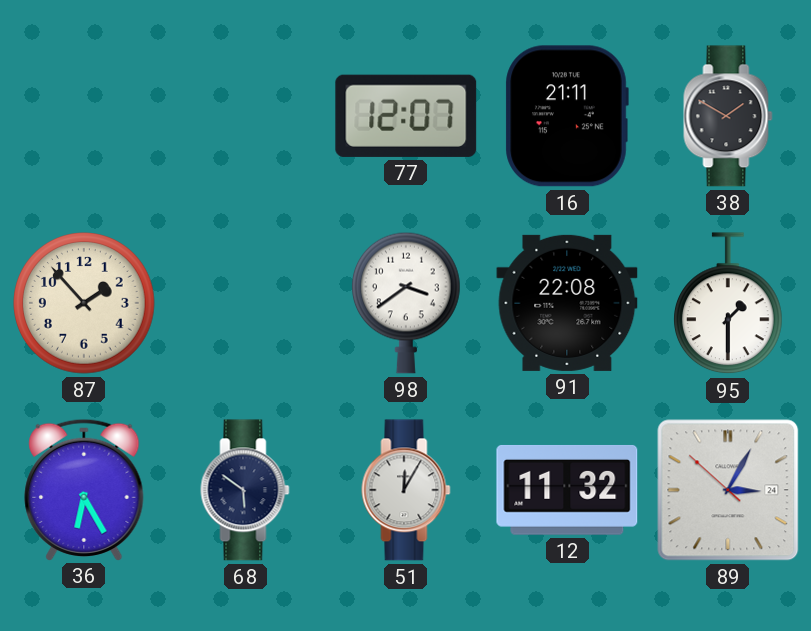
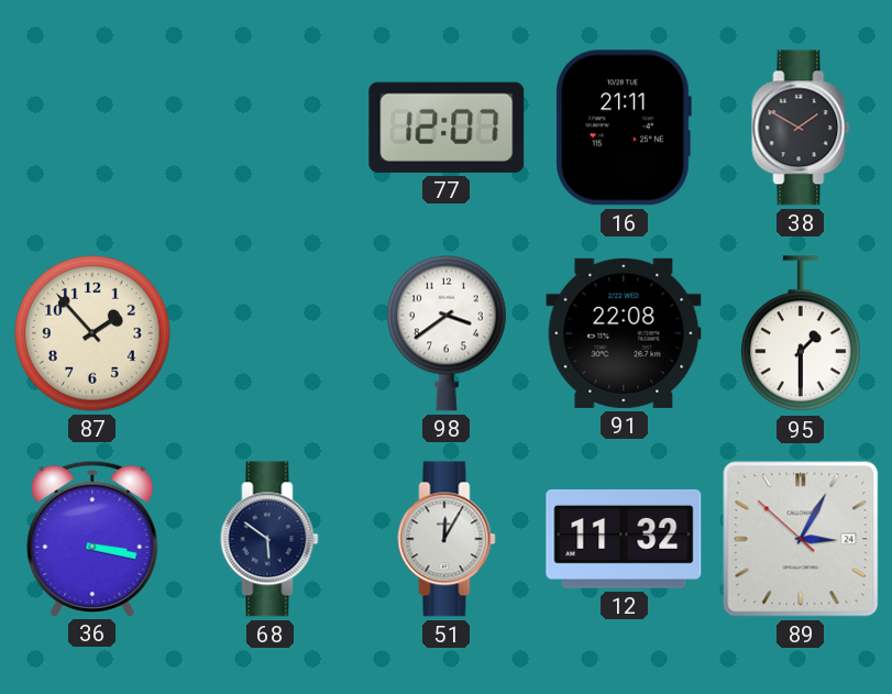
36: 6:25 -> 3:17 (92, 538)
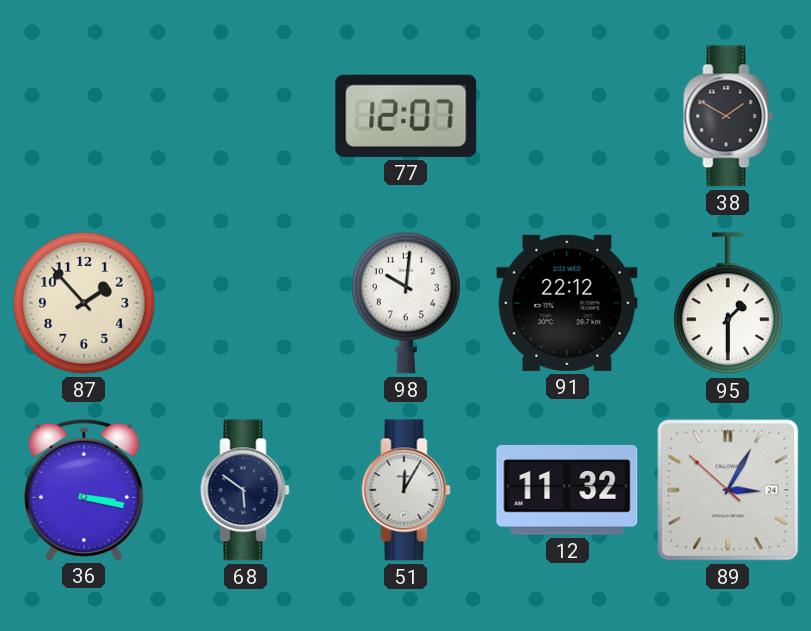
16: 21:11 -> none (624, 128)
98: 3:39 -> 10:01 (407, 303)
91: 22:08 -> 22:12 (567, 303)
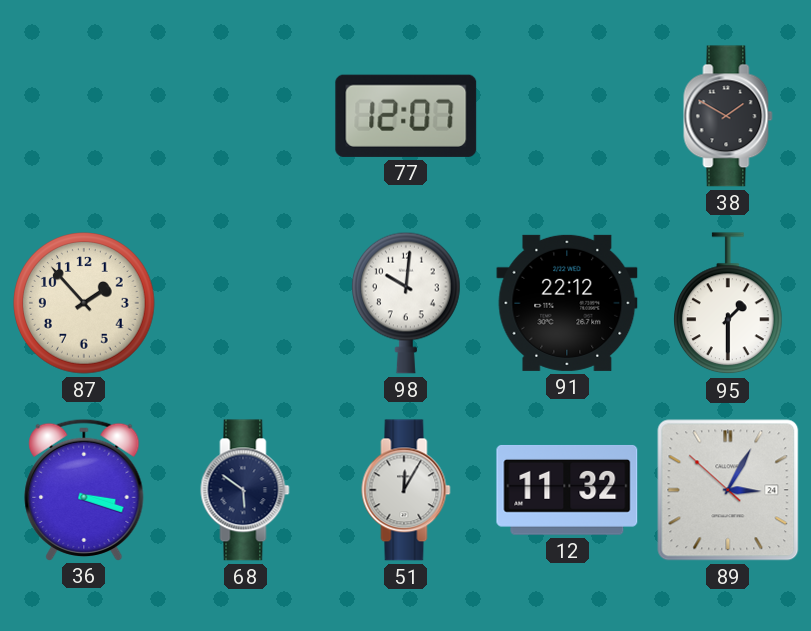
36: 3:17 -> 3:18 (84, 489)
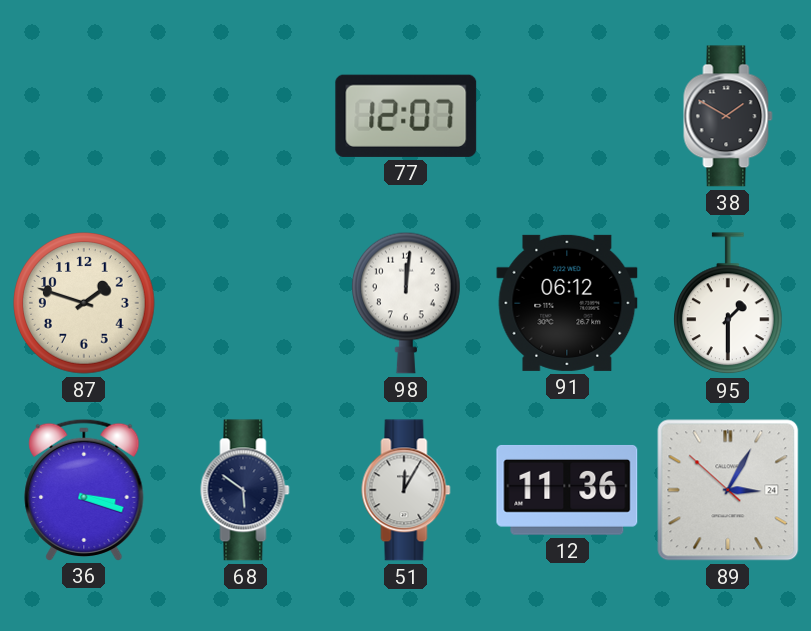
87: 1:53 -> 1:48 (84, 303)
98: 10:01 -> 12:01 (407, 303)
91: 22:12 -> 06:12 (567, 303)
12: 11:32 -> 11:36 (567, 490)
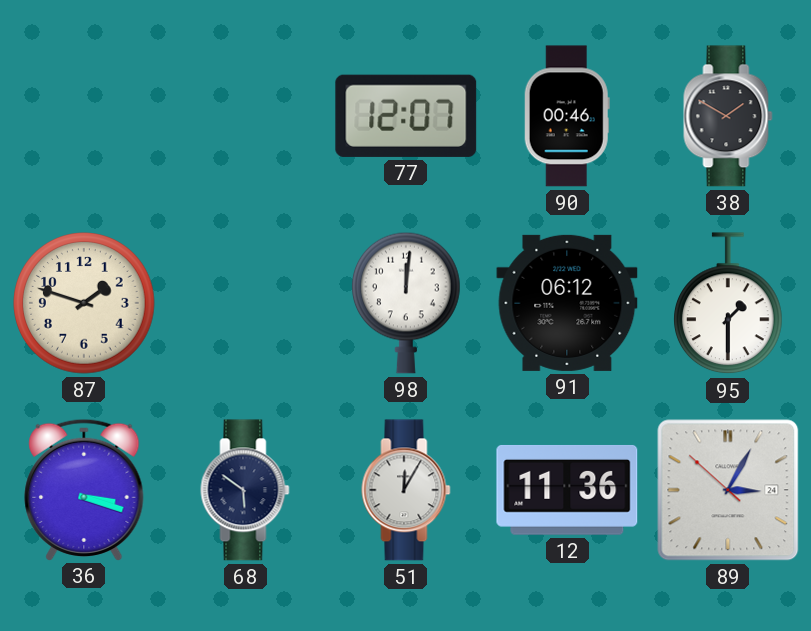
90: none -> 00:46 (567, 116)
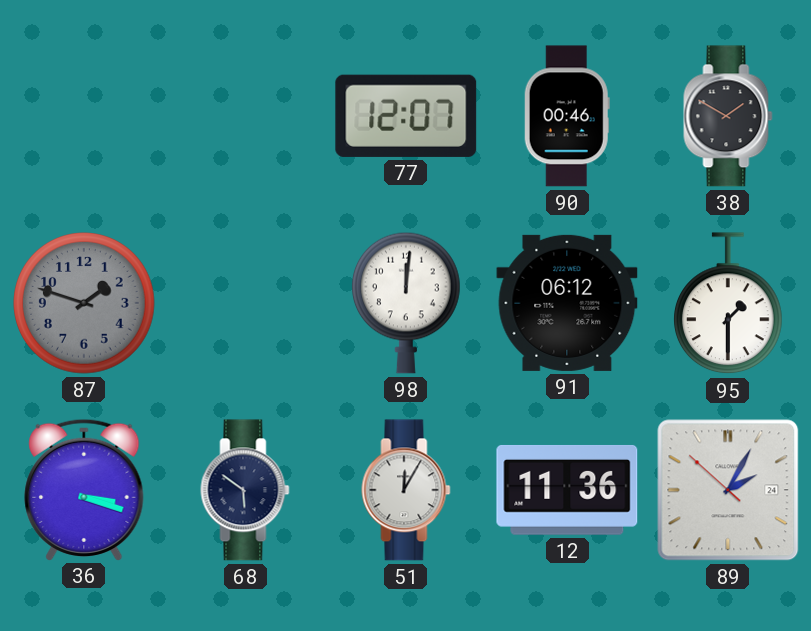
87 dial: cream -> grey (84, 303)
89: 3:04 -> 2:04 (728, 490)
